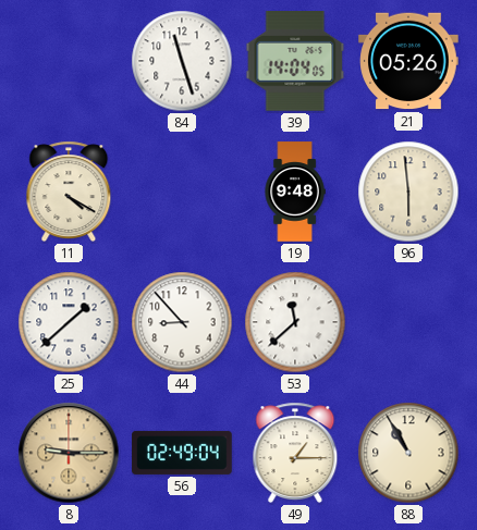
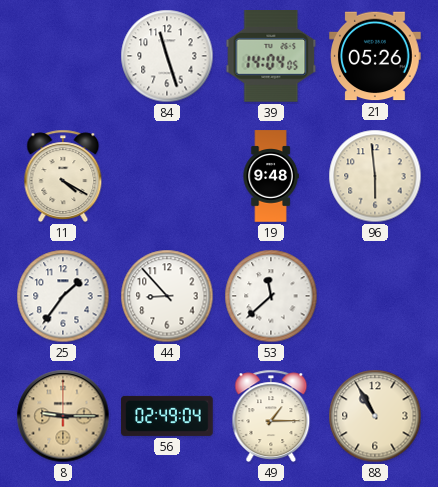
25: 1:38 -> 1:36 (63, 296)
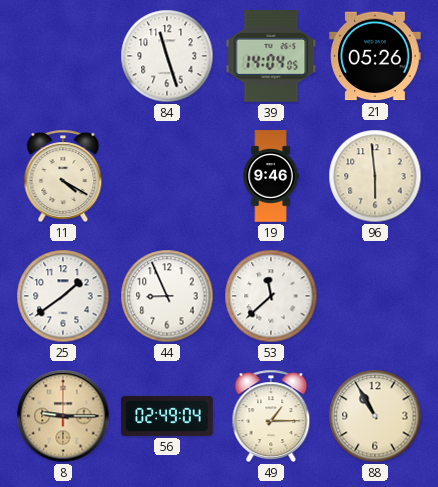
19: 9:48 -> 9:46 (271, 176)
25: 1:36 -> 1:39 (63, 296)
44: 8:53 -> 8:56 (167, 296)
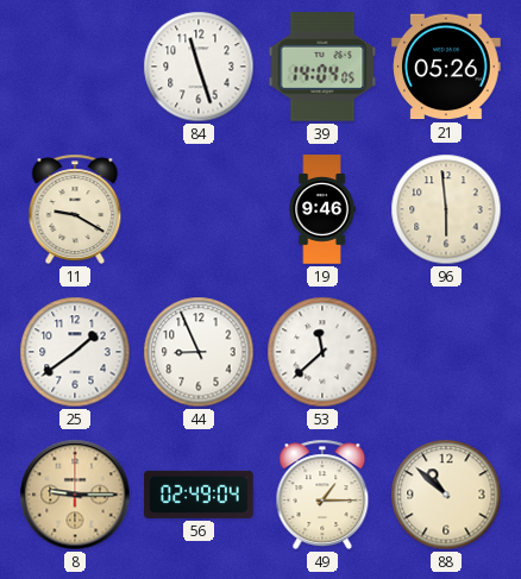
11: 4:20 -> 9:20 (75, 209)
88: 10:55 -> 10:52 (446, 495)
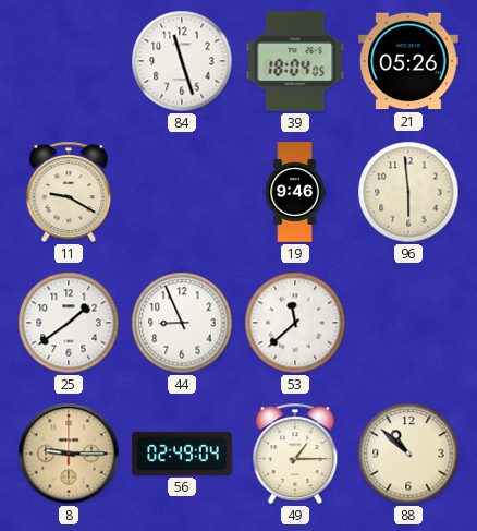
39: 14:04 -> 18:04 (295, 62)
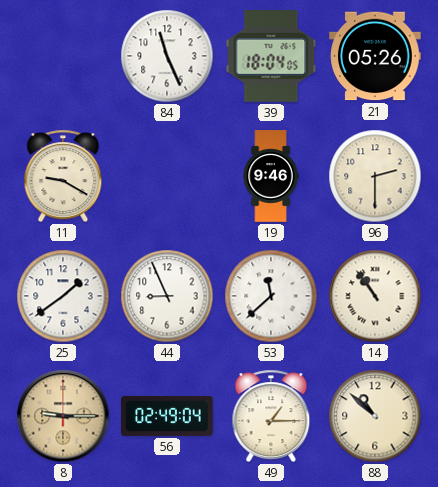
84: 11:27 -> 11:26 (167, 56)
96: 5:59 -> 2:30 (375, 176)
14: none -> 10:54 (375, 296)
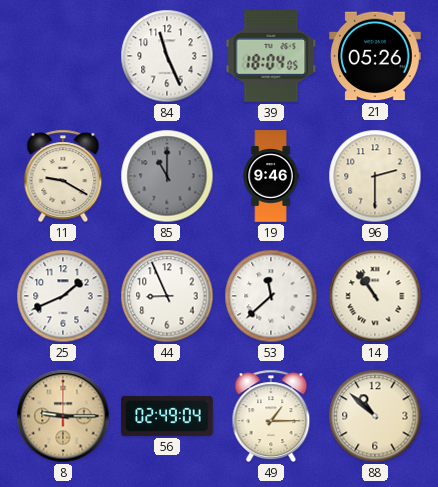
85: none -> 11:00 (167, 176)
25: 1:39 -> 1:41 (63, 296)
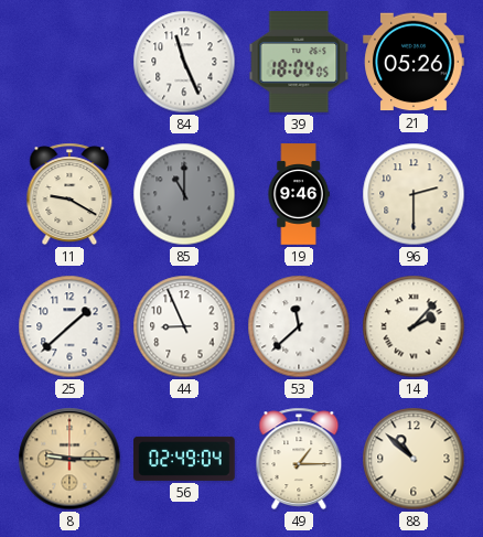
25: 1:41 -> 1:38 (69, 326)
14: 10:54 -> 2:07 (414, 326)
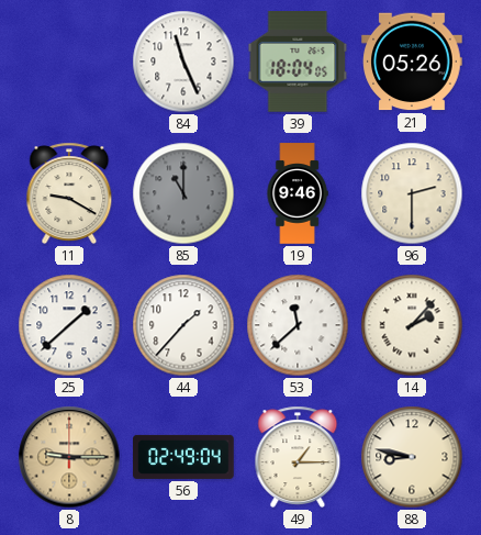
44: 8:56 -> 1:37 (183, 325)
88: 10:52 -> 8:47 (412, 457)
